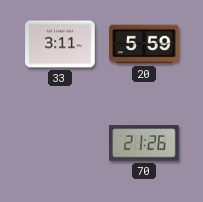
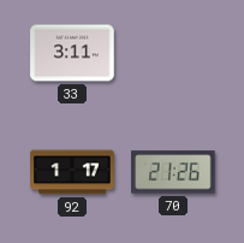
20: 5:59 -> none (144, 44)
92: none -> 1:17 (72, 172)
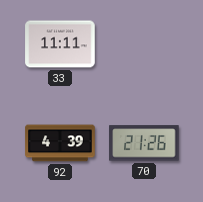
33: 3:11 -> 11:11 (60, 44)
92: 1:17 -> 4:39 (60, 143)
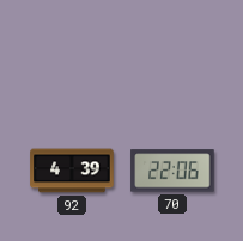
33: 11:11 -> none (60, 44)
70: 21:26 -> 22:06 (172, 171)
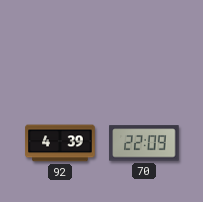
70: 22:06 -> 22:09 (144, 143)
